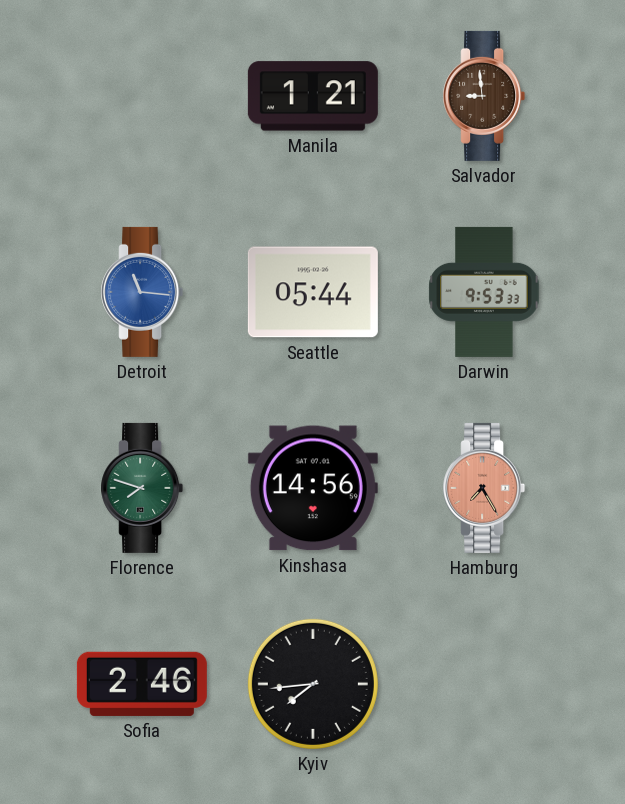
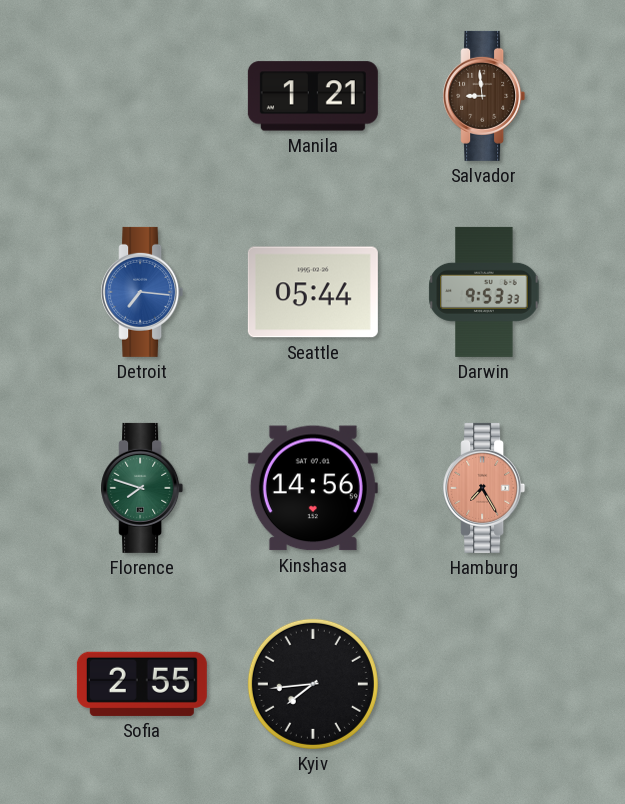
Detroit: 11:16 -> 7:16 (142, 292)
Sofia: 2:46 -> 2:55 (142, 684)
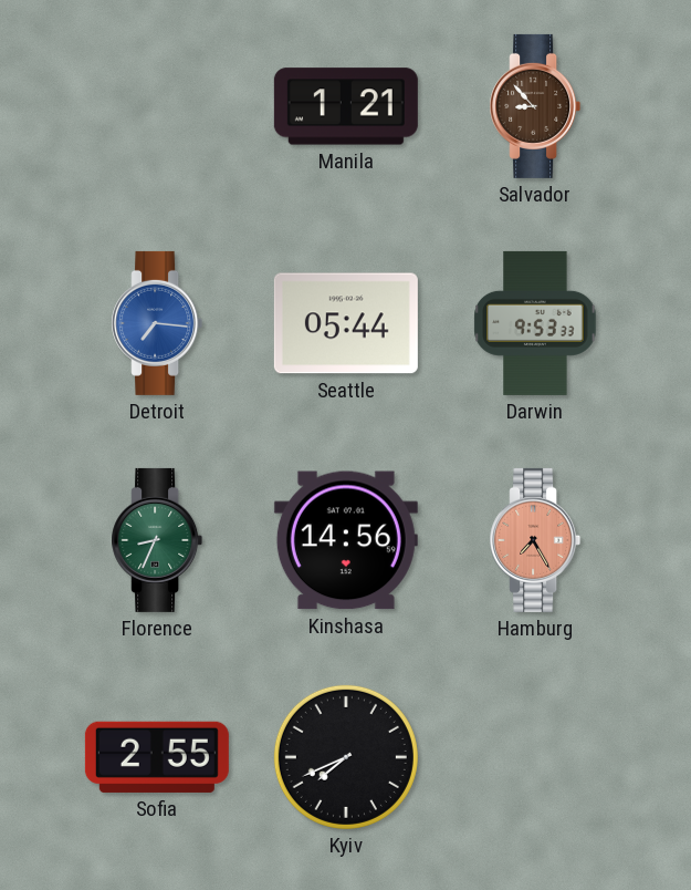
Salvador: 8:59 -> 8:53 (535, 106)
Florence: 7:48 -> 8:34 (157, 540)
Kyiv: 7:44 -> 7:41 (346, 757)
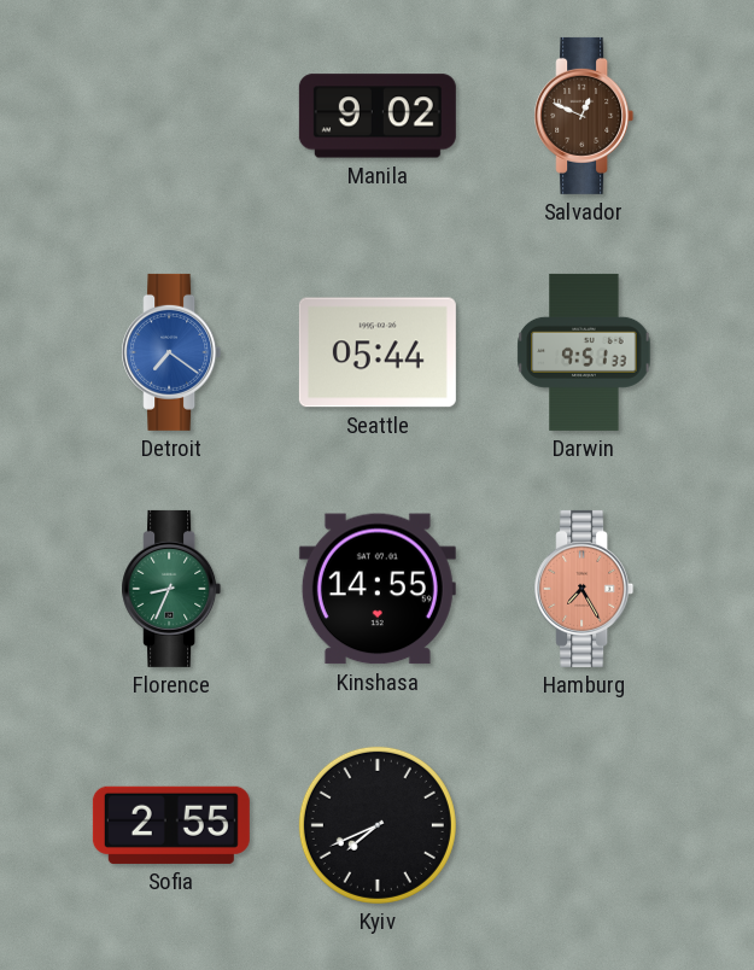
Manila: 1:21 -> 9:02 (378, 116)
Salvador: 8:53 -> 12:49 (584, 116)
Detroit: 7:16 -> 7:21 (171, 352)
Darwin: 9:53 -> 9:51 (584, 352)
Kinshasa: 14:56 -> 14:55 (378, 589)
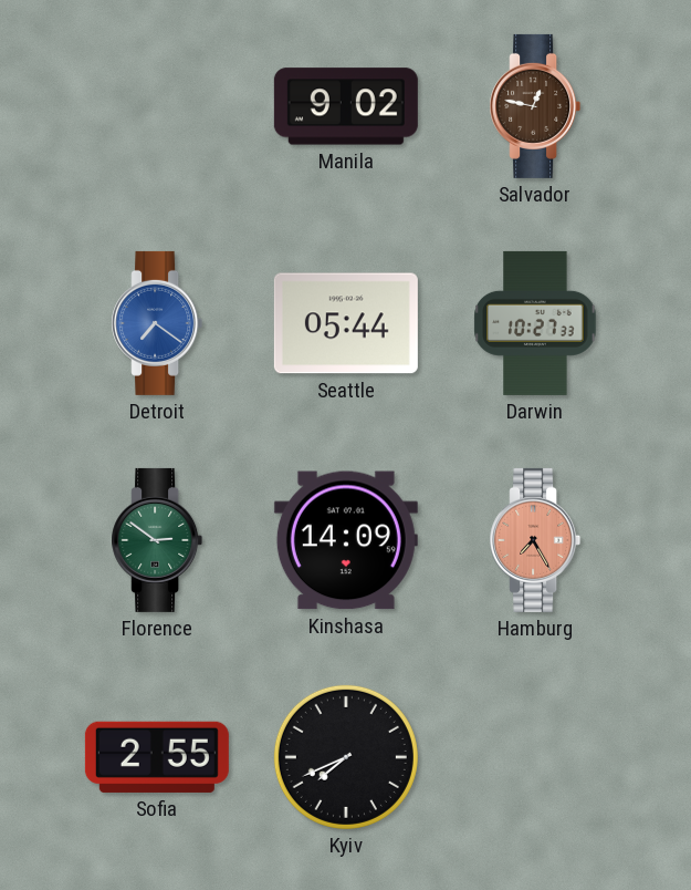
Salvador: 12:49 -> 12:47 (535, 106)
Darwin: 9:51 -> 10:27 (535, 323)
Florence: 8:34 -> 2:51 (157, 540)
Kinshasa: 14:55 -> 14:09 (346, 540)
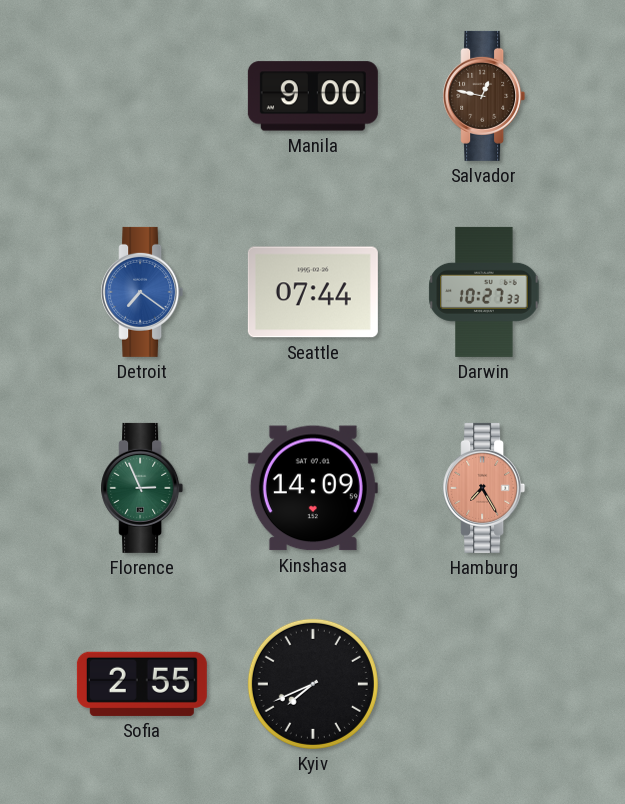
Manila: 9:02 -> 9:00 (313, 96)
Seattle: 05:44 -> 07:44 (313, 292)
Florence: 2:51 -> 2:56 (142, 488)
